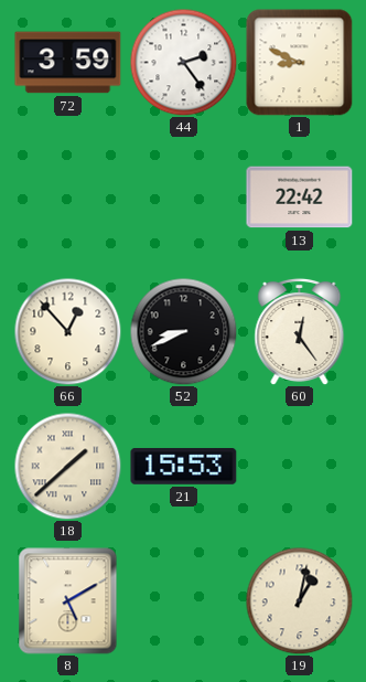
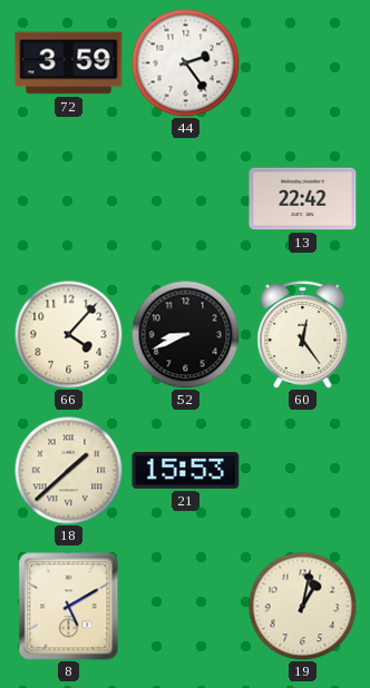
1: 8:49 -> none (300, 63)
66: 12:53 -> 4:07 (68, 334)
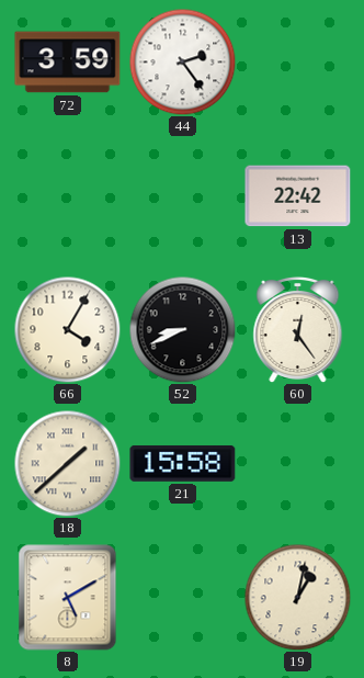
66: 4:07 -> 4:05 (67, 329)
21: 15:53 -> 15:58 (183, 464)
